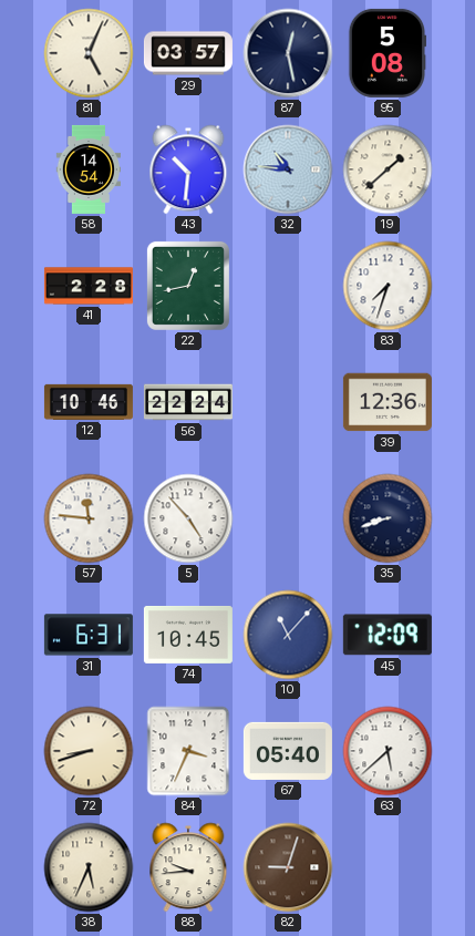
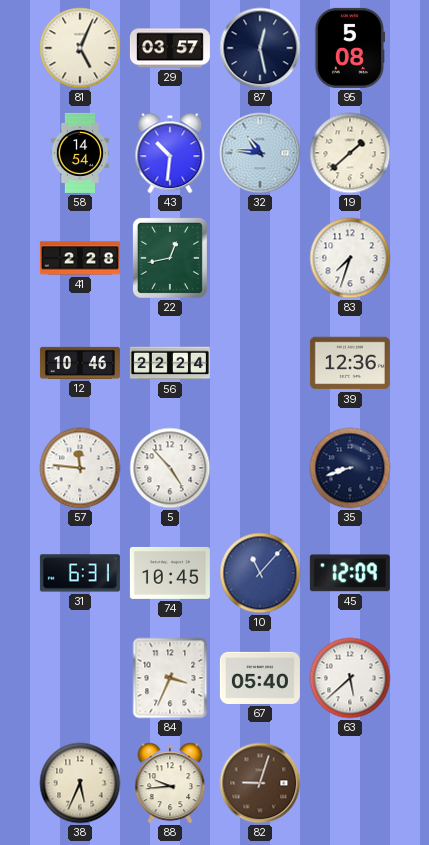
72: 8:42 -> none (89, 751)
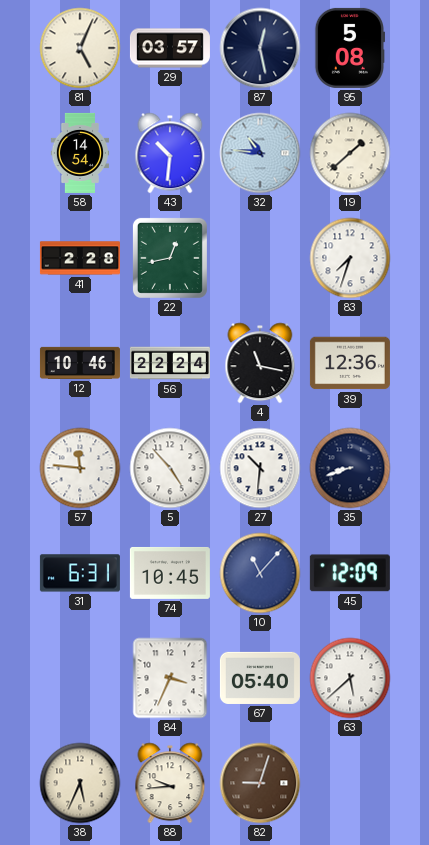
4: none -> 11:17 (260, 363)
27: none -> 10:31 (260, 468)
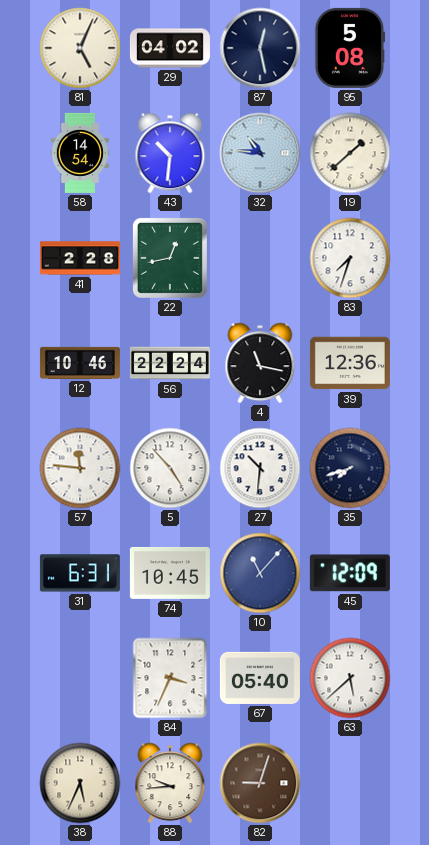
29: 03:57 -> 04:02 (170, 48)
35: 8:42 -> 7:42 (350, 468)
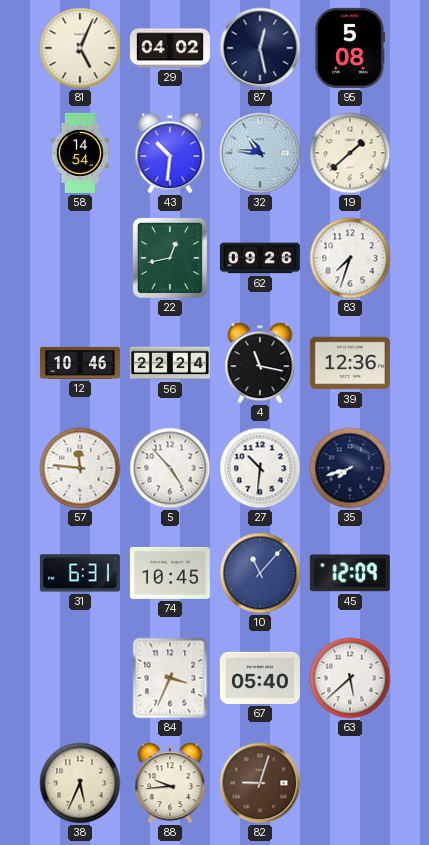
41: 2:28 -> none (80, 258)
62: none -> 09:26 (260, 258)
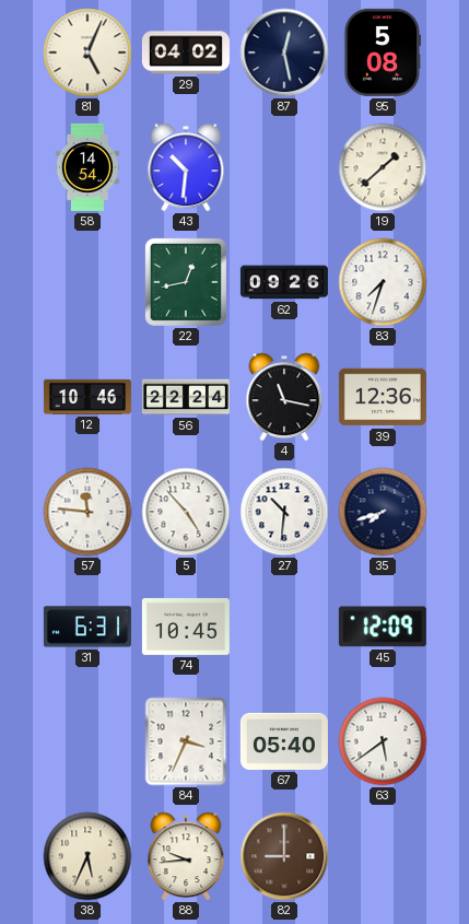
32: 10:46 -> none (260, 153)
10: 11:07 -> none (260, 573)
63: 5:38 -> 5:39 (383, 741)
82: 9:03 -> 9:00 (284, 856)
